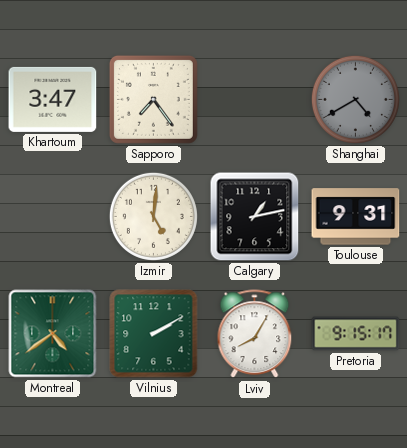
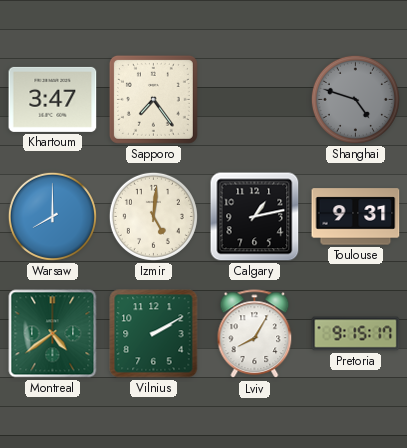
Shanghai: 4:40 -> 4:48 (355, 99)
Warsaw: none -> 8:00 (52, 216)
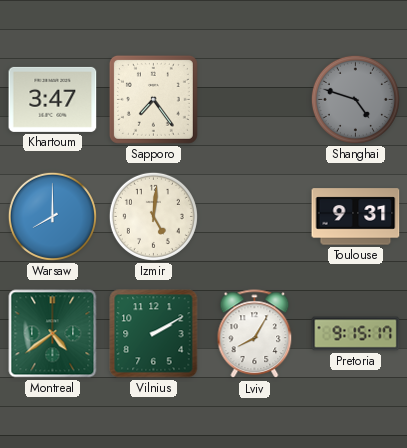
Calgary: 1:13 -> none (255, 217)
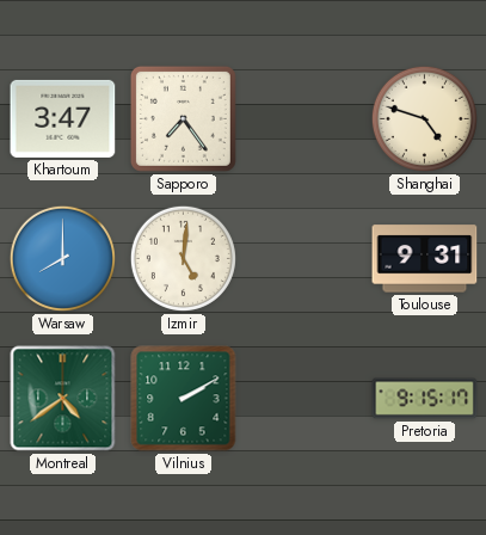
Shanghai dial: grey -> cream (424, 118)
Lviv: 8:05 -> none (255, 334)
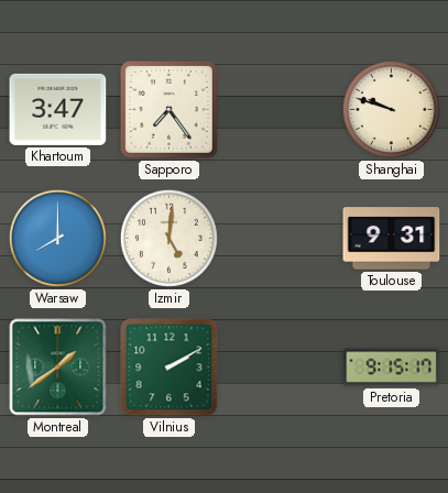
Shanghai: 4:48 -> 9:48 (391, 109)
Montreal: 4:39 -> 1:39 (58, 368)
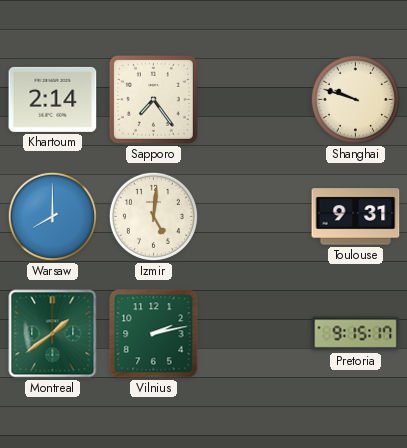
Khartoum: 3:47 -> 2:14 (53, 99)
Vilnius: 2:10 -> 2:13 (154, 334)
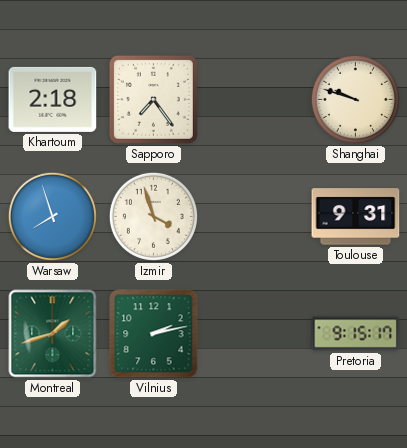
Khartoum: 2:14 -> 2:18 (53, 99)
Warsaw: 8:00 -> 7:57 (52, 216)
Izmir: 5:01 -> 3:57 (153, 216)
Montreal: 1:39 -> 1:42 (53, 334)
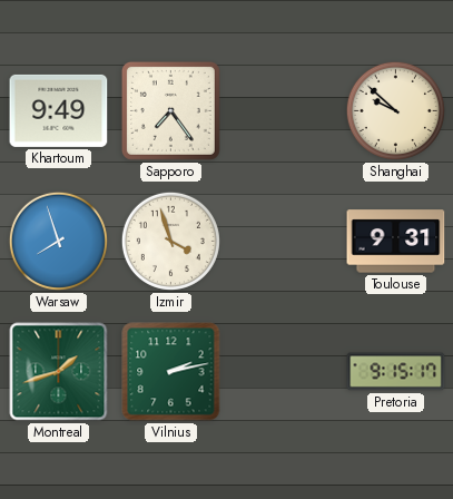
Khartoum: 2:18 -> 9:49 (59, 110)
Shanghai: 9:48 -> 9:52 (395, 110)
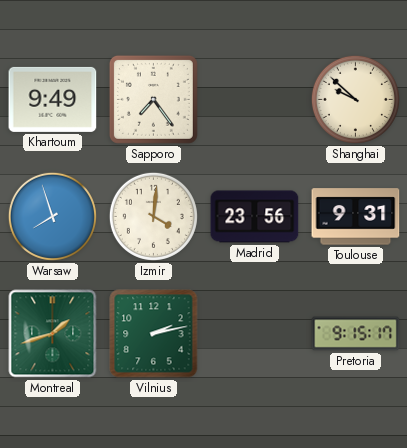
Izmir: 3:57 -> 4:01 (153, 216)
Madrid: none -> 23:56 (255, 217)
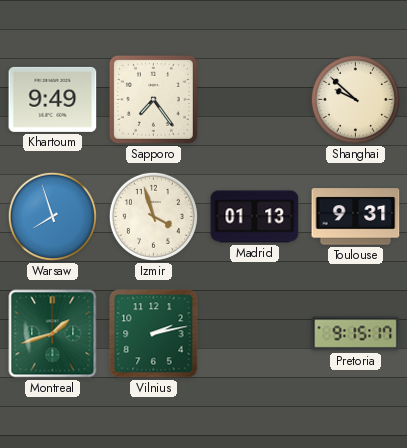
Izmir: 4:01 -> 3:57 (153, 216)
Madrid: 23:56 -> 01:13 (255, 217)
